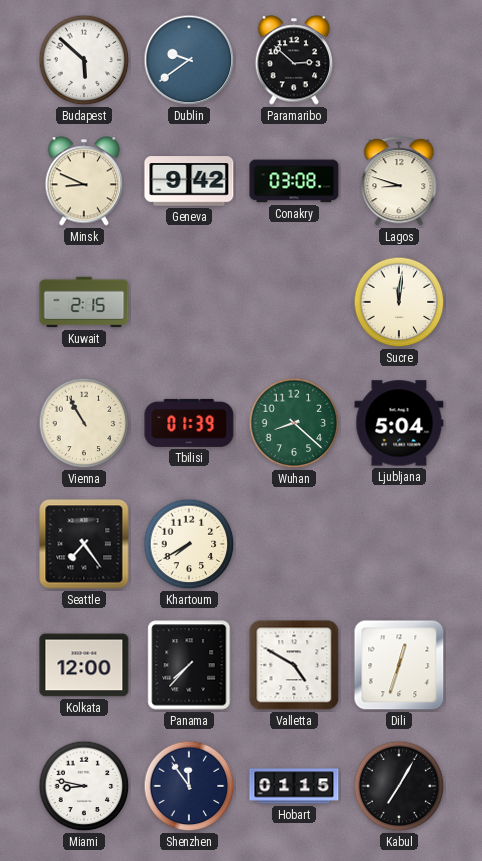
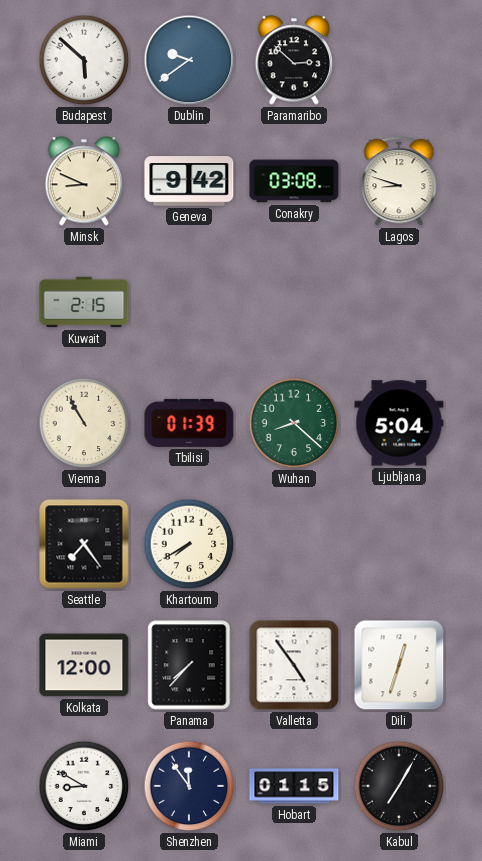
Sucre: 12:01 -> none (399, 302)
Valletta: 4:50 -> 4:54 (294, 665)
Miami: 8:47 -> 8:50 (84, 786)
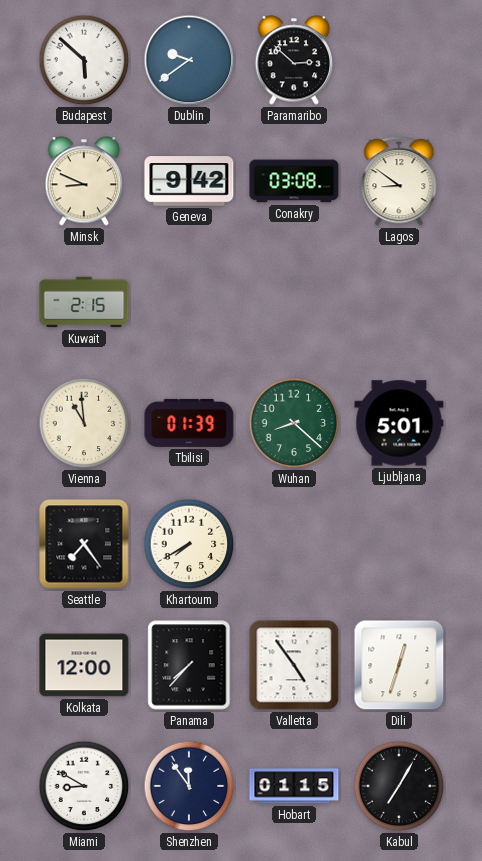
Lagos: 8:48 -> 8:51 (399, 182)
Vienna: 10:55 -> 10:59 (84, 423)
Ljubljana: 5:04 -> 5:01 (399, 423)
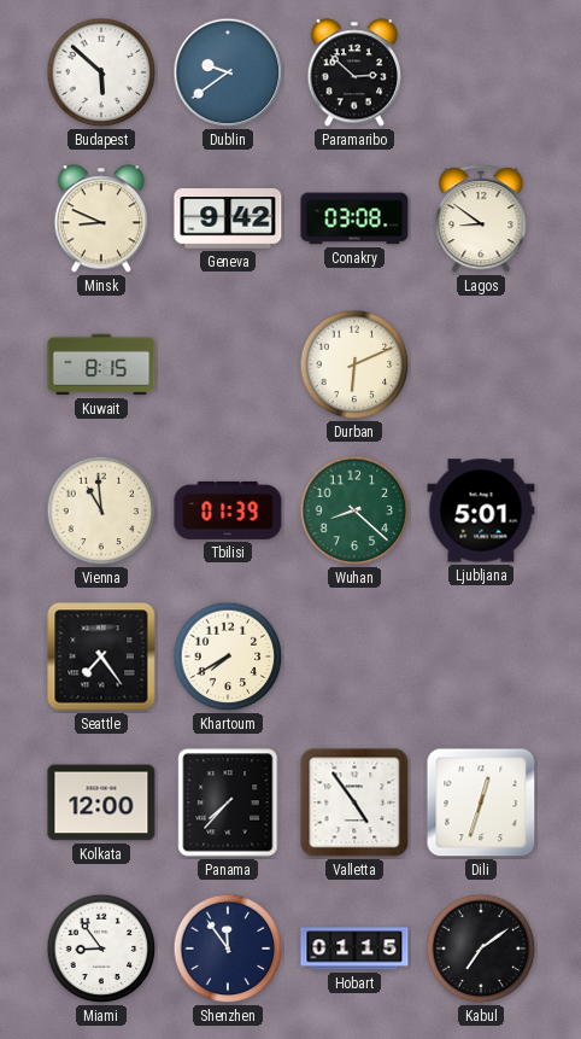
Kuwait: 2:15 -> 8:15 (101, 364)
Durban: none -> 6:11 (354, 364)
Miami: 8:50 -> 8:54 (101, 948)
Kabul: 7:05 -> 7:09 (481, 948)
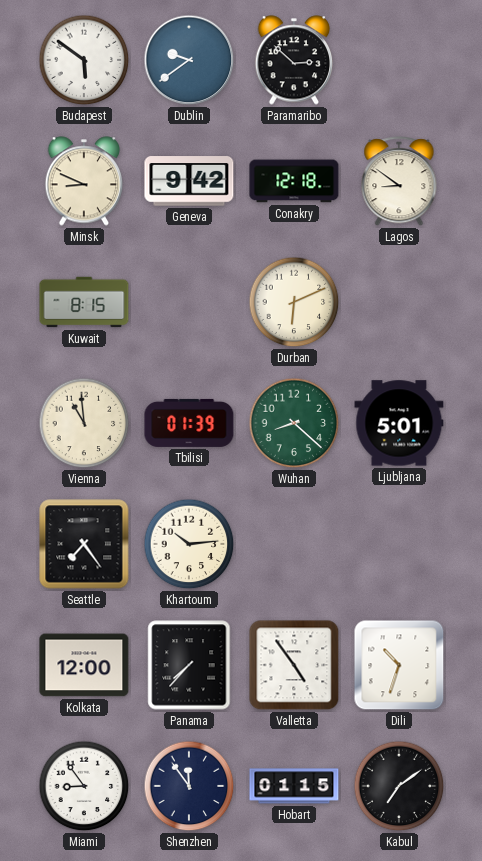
Budapest: 5:52 -> 5:51 (84, 60)
Conakry: 03:08 -> 12:18 (294, 181)
Khartoum: 7:40 -> 10:14 (189, 544)
Dili: 12:33 -> 10:33 (399, 665)
